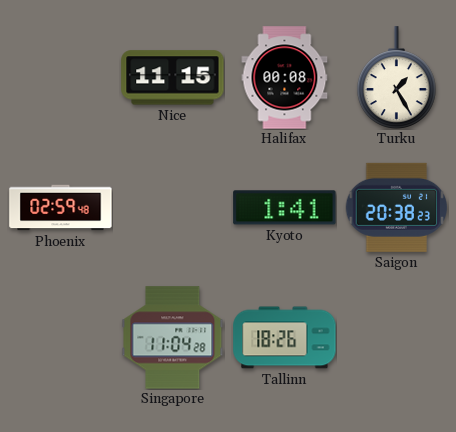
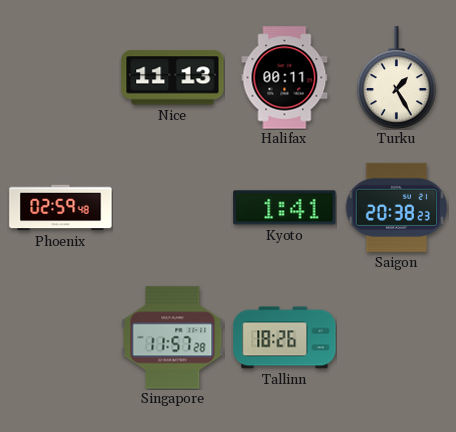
Nice: 11:15 -> 11:13 (173, 78)
Halifax: 00:08 -> 00:11 (285, 78)
Singapore: 11:04 -> 11:57 (173, 338)
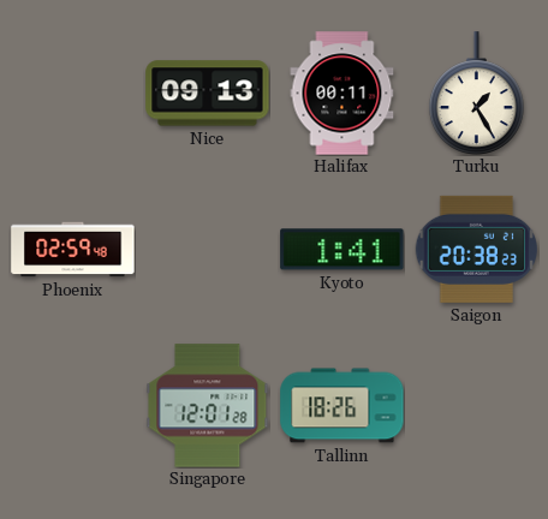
Nice: 11:13 -> 09:13 (208, 94)
Singapore: 11:57 -> 12:01 (208, 406)
